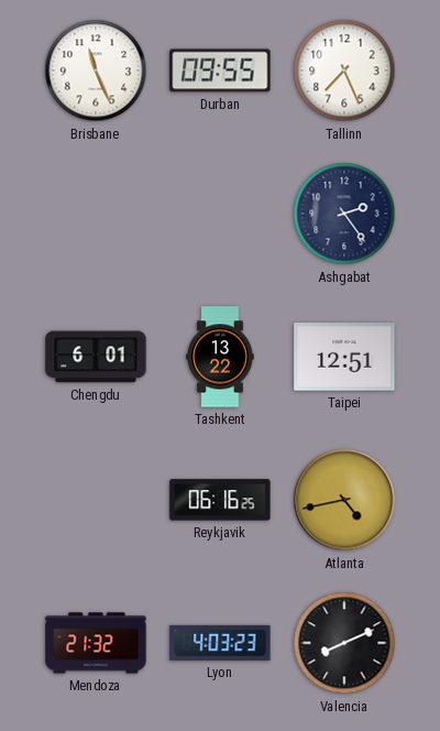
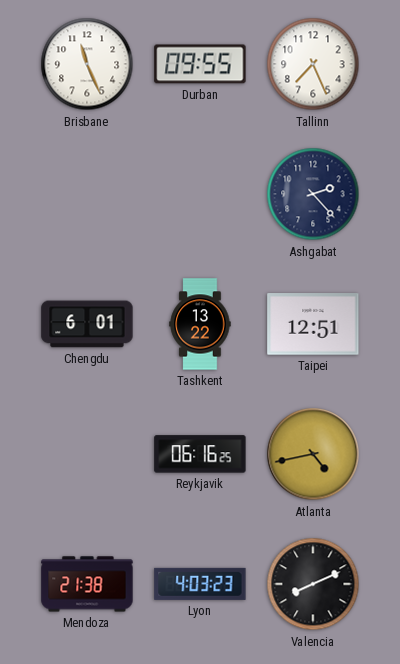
Ashgabat: 2:24 -> 2:23 (313, 194)
Mendoza: 21:32 -> 21:38 (87, 584)
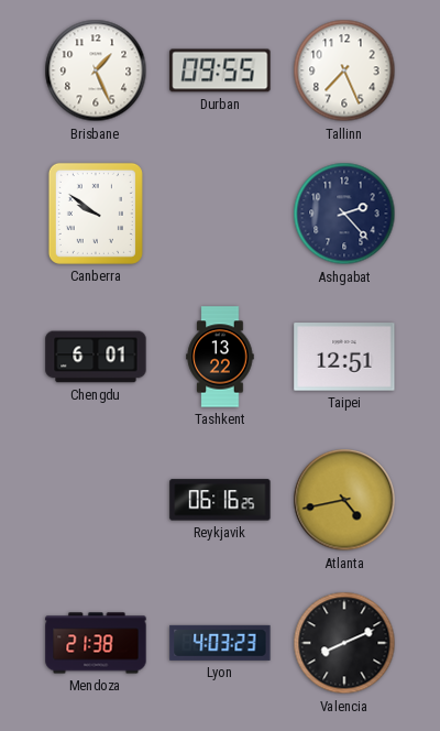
Brisbane: 11:26 -> 1:26 (96, 70)
Canberra: none -> 9:51 (96, 214)
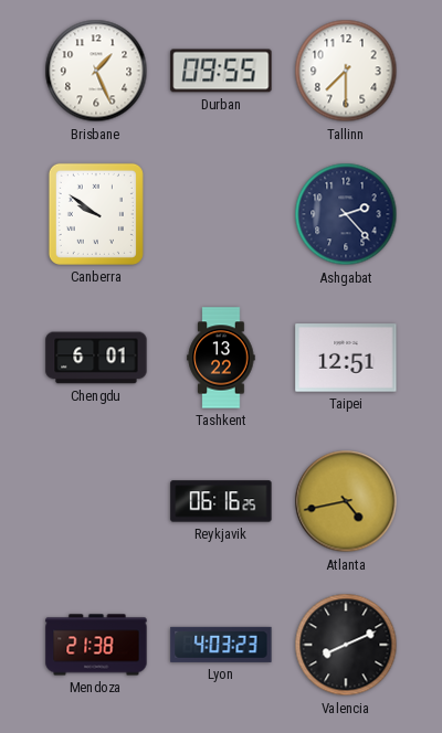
Tallinn: 7:26 -> 7:30 (346, 71)
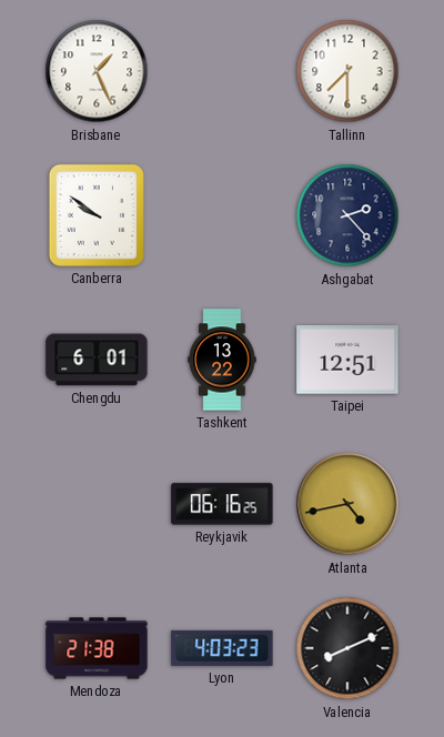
Durban: 09:55 -> none (221, 71)
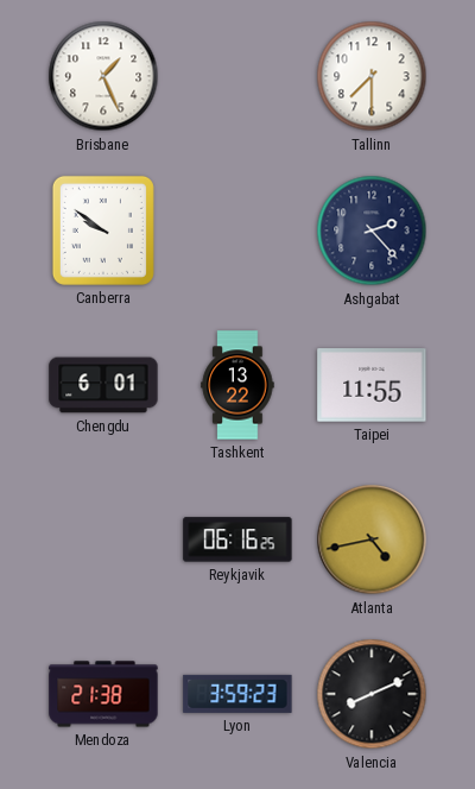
Taipei: 12:51 -> 11:55 (372, 385)
Lyon: 4:03 -> 3:59 (237, 694)
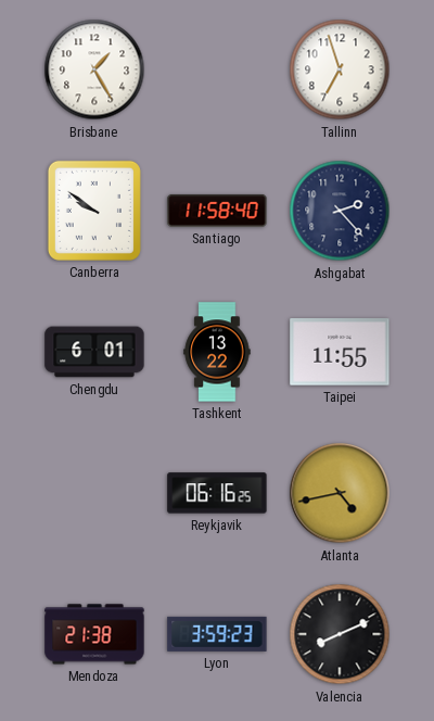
Brisbane: 1:26 -> 1:25 (94, 69)
Tallinn: 7:30 -> 6:57 (340, 69)
Santiago: none -> 11:58 (217, 211)
